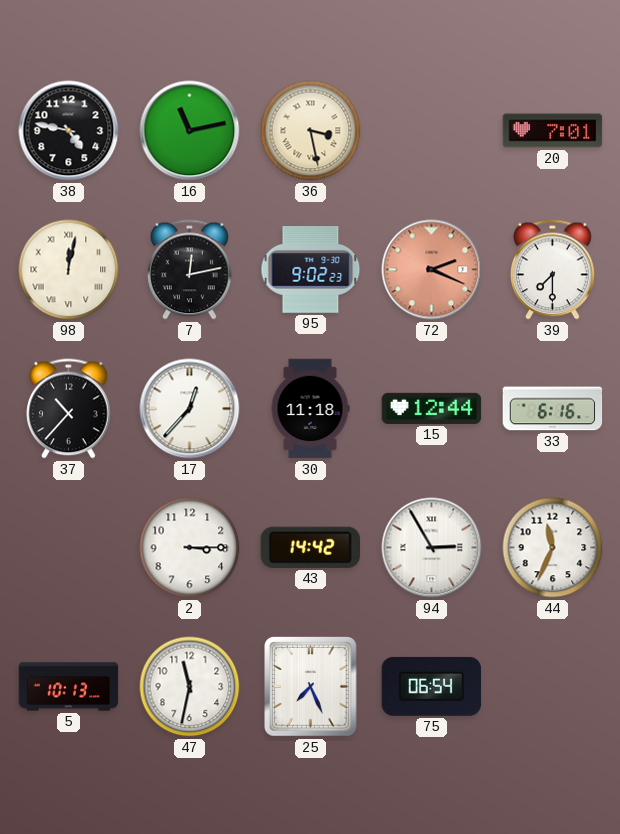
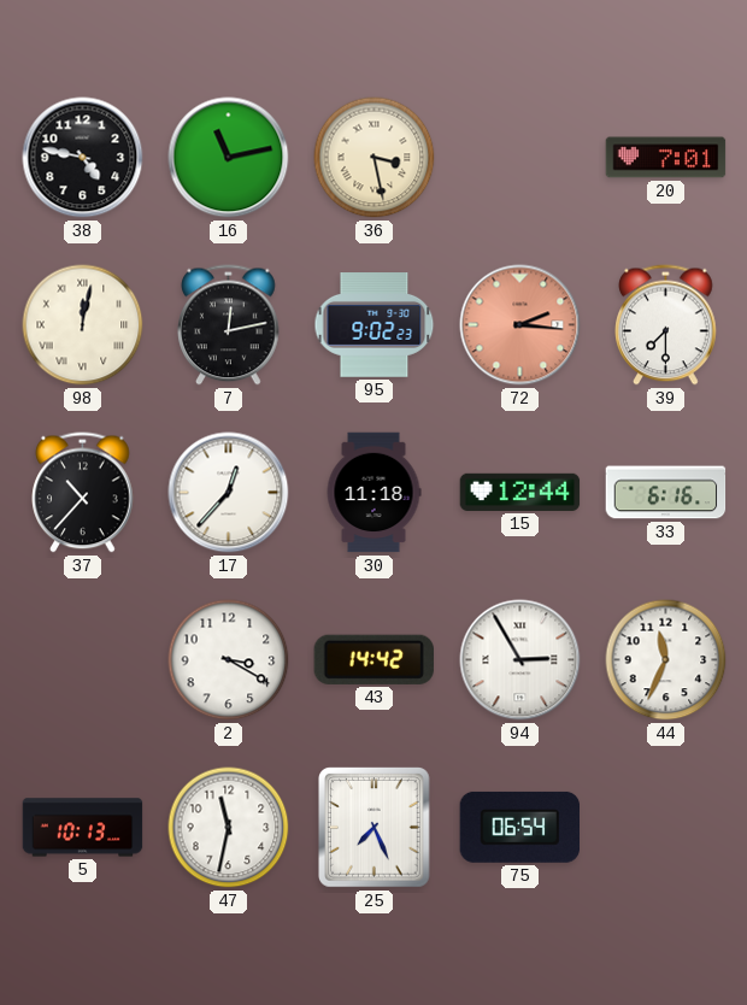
72: 2:19 -> 2:16 (520, 325)
2: 3:15 -> 3:20 (229, 660)
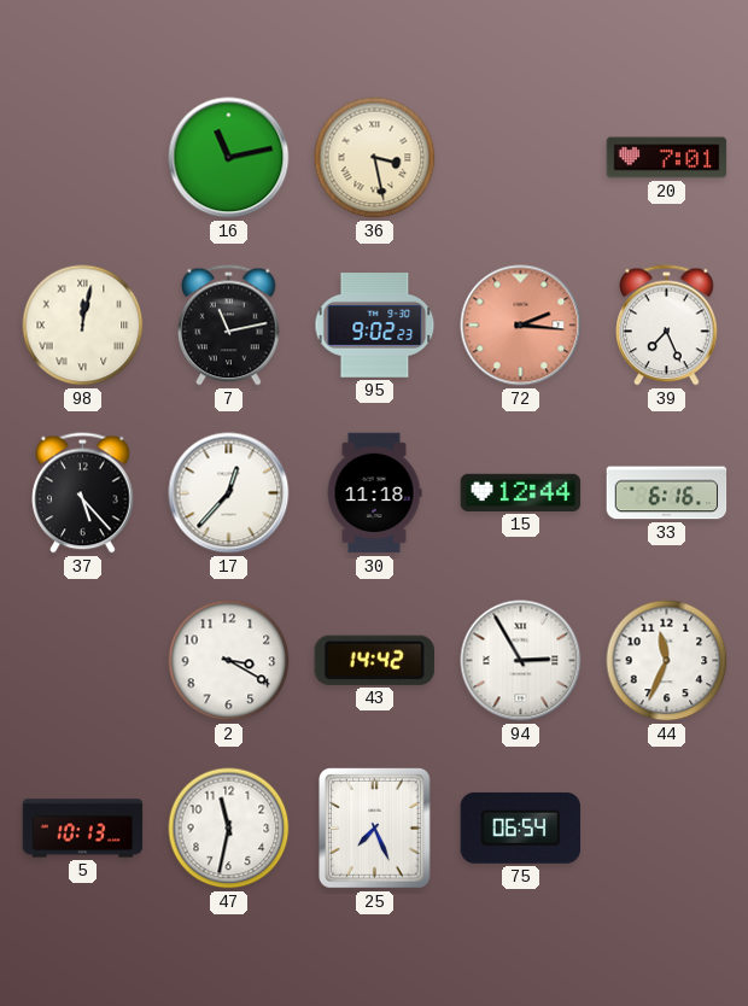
38: 4:47 -> none (83, 158)
7: 12:13 -> 11:13 (229, 326)
39: 7:30 -> 7:26 (667, 326)
37: 10:37 -> 5:23 (83, 493)
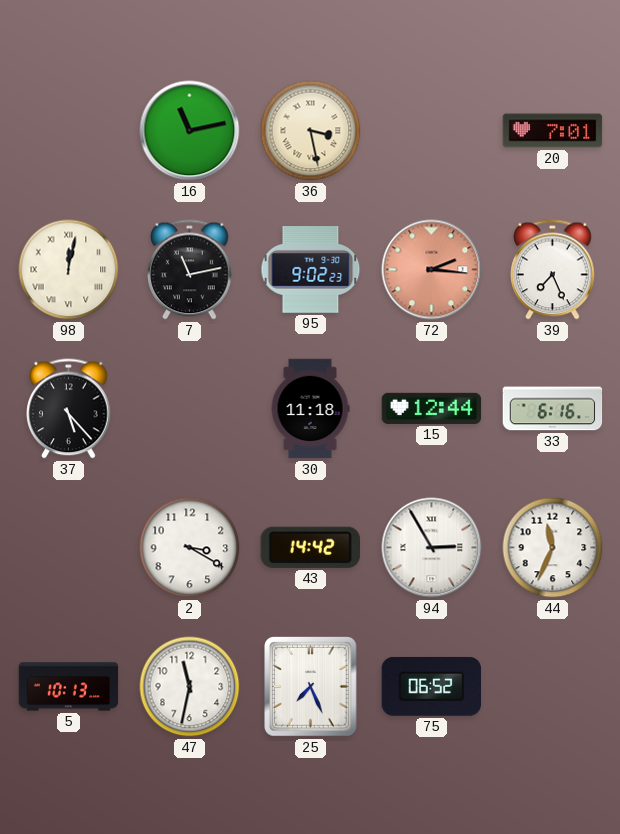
17: 12:37 -> none (229, 493)
75: 06:54 -> 06:52 (431, 686)
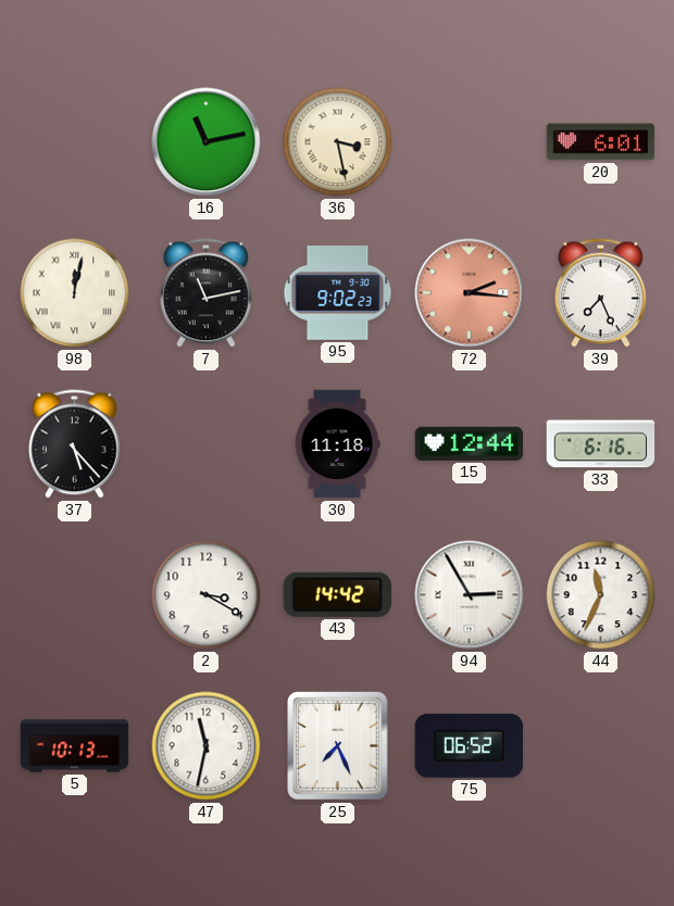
20: 7:01 -> 6:01 (601, 142)
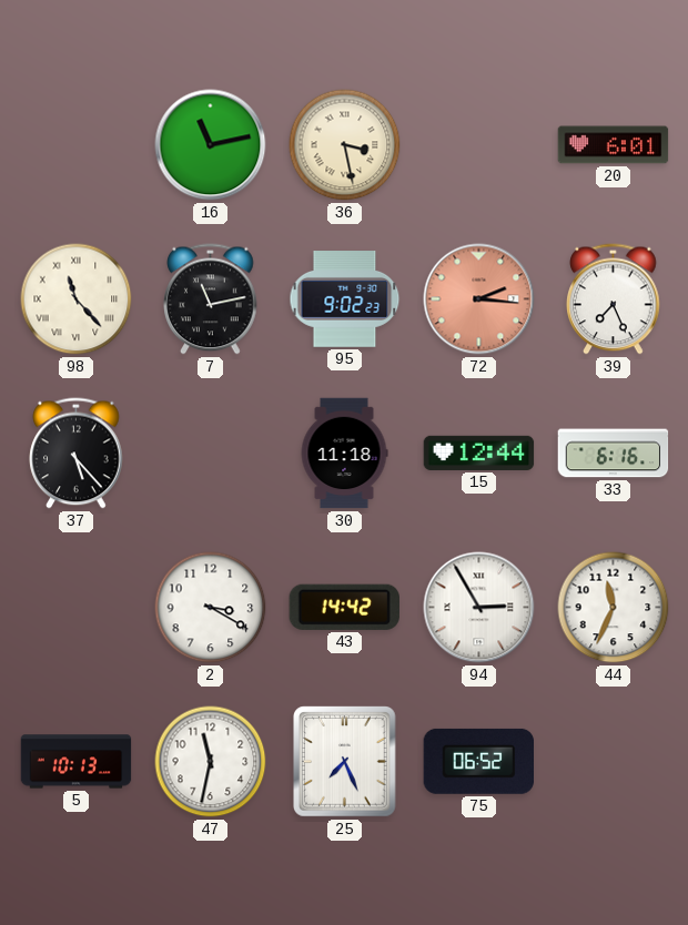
98: 12:02 -> 11:23 (77, 299)
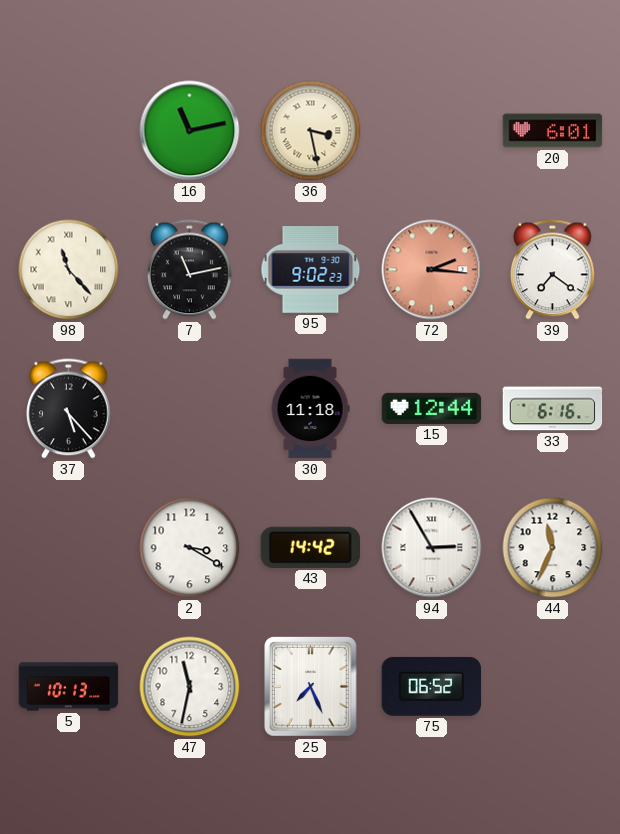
39: 7:26 -> 7:21 (553, 270)
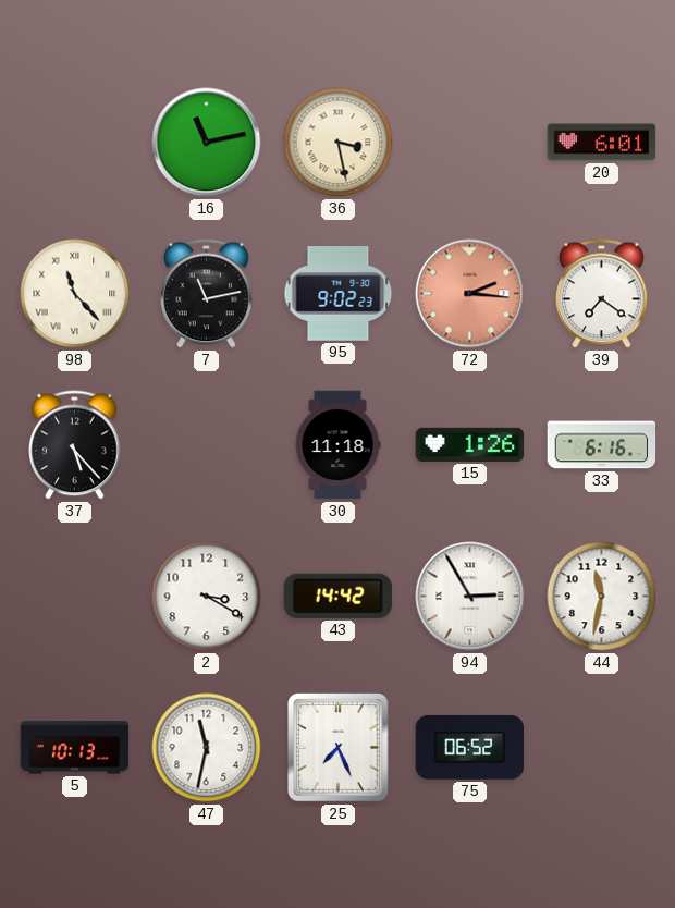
15: 12:44 -> 1:26 (470, 444)
44: 11:34 -> 11:32 (602, 597)
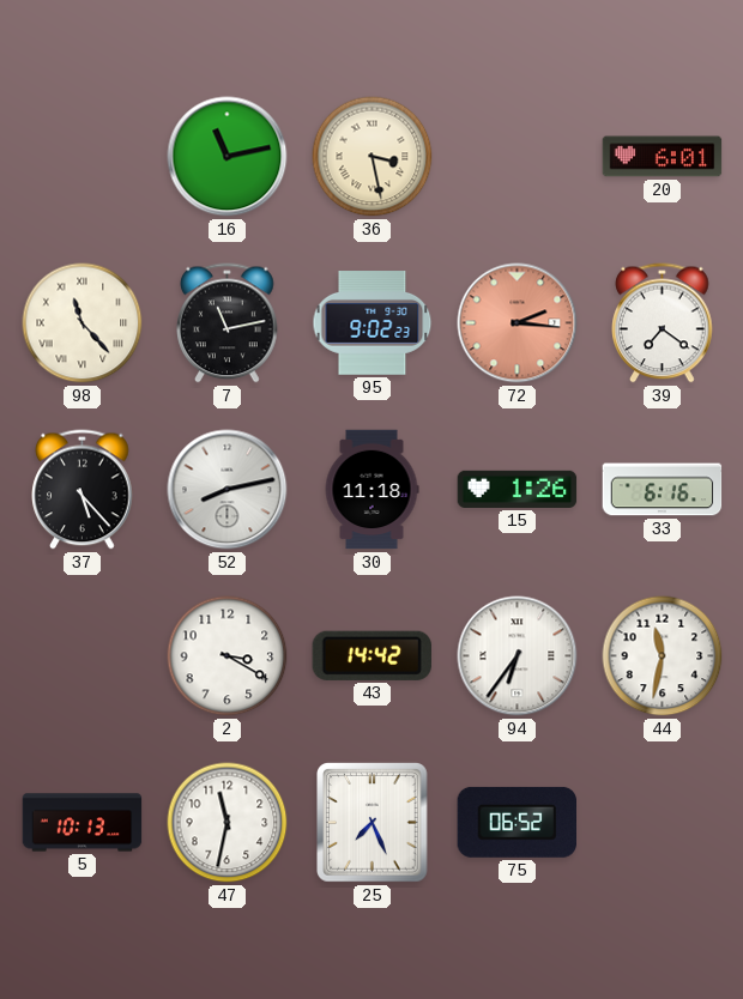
52: none -> 8:13 (228, 490)
94: 2:55 -> 6:36 (518, 656)
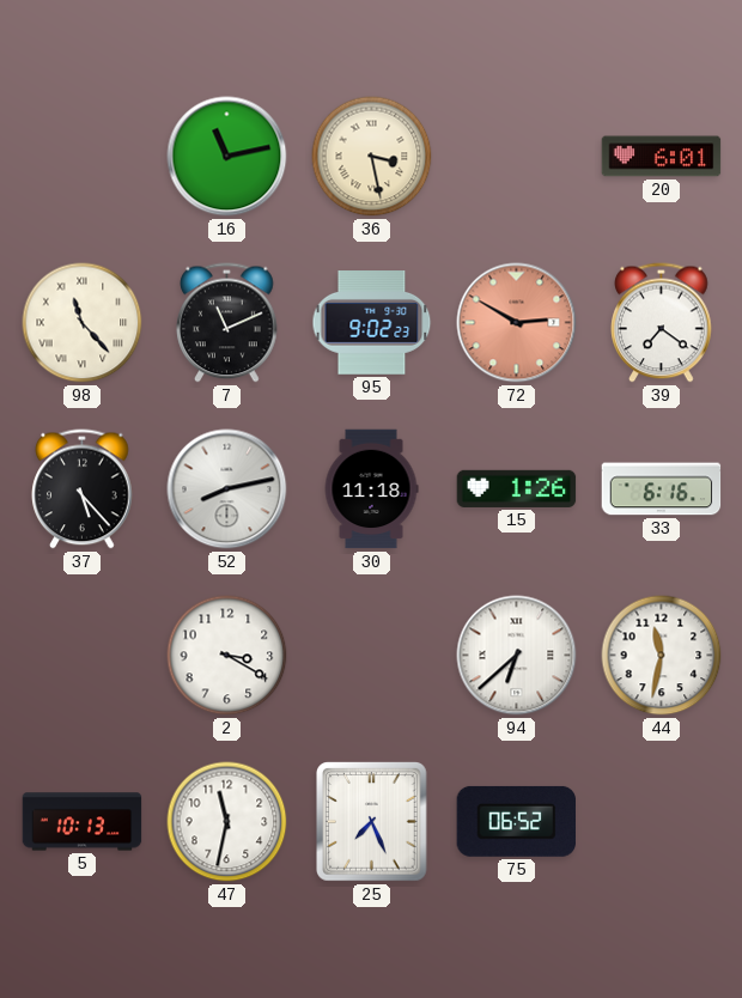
7: 11:13 -> 11:11 (227, 323)
72: 2:16 -> 2:50 (517, 323)
43: 14:42 -> none (371, 655)
94: 6:36 -> 6:38 (517, 656)
